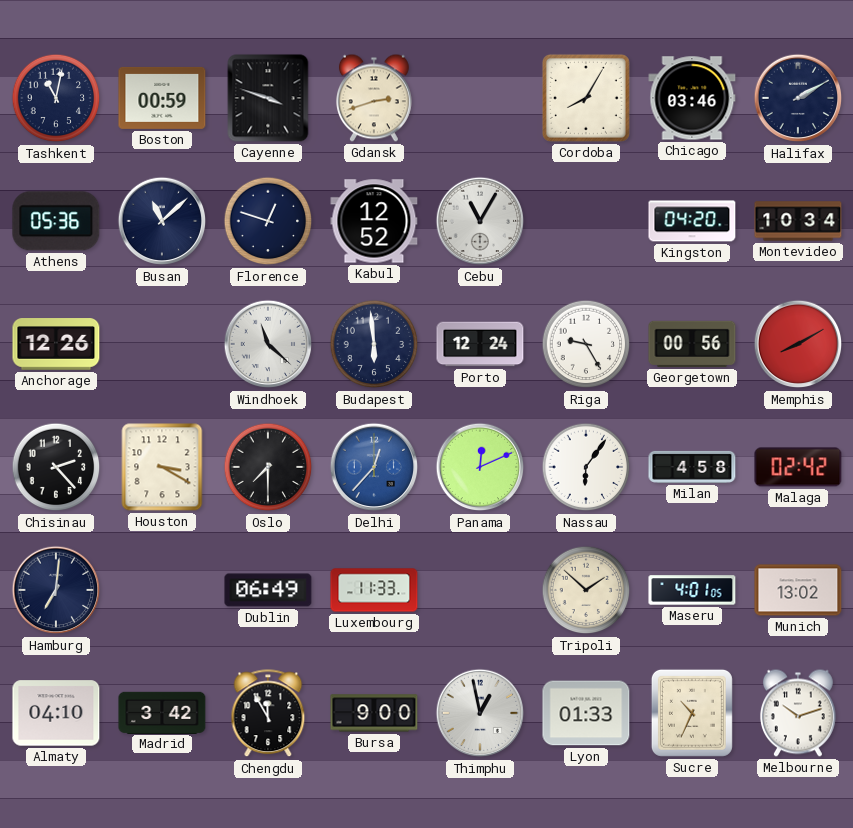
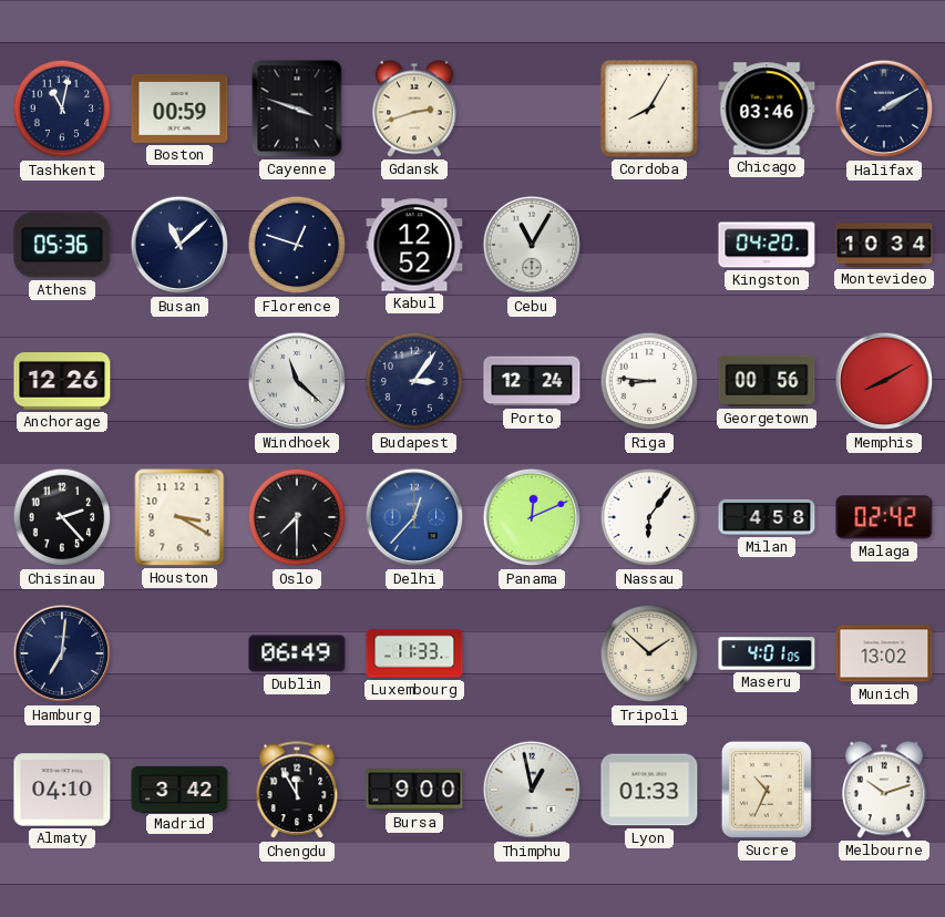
Budapest: 5:59 -> 3:06 (414, 381)
Riga: 9:25 -> 8:46 (649, 381)
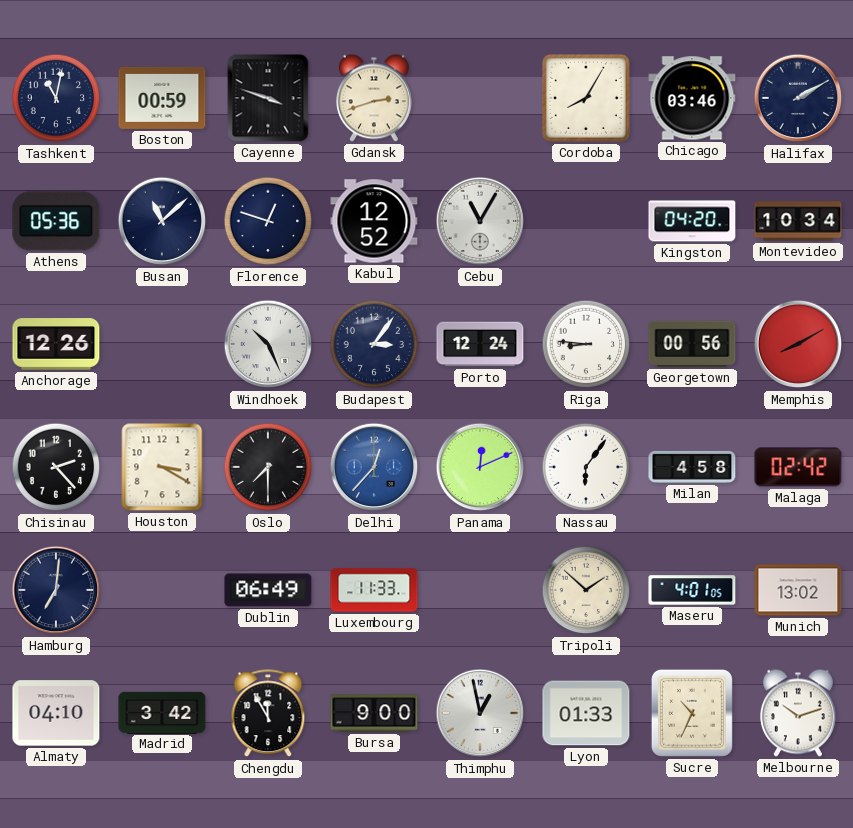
Windhoek: 11:22 -> 10:26 (268, 344)
